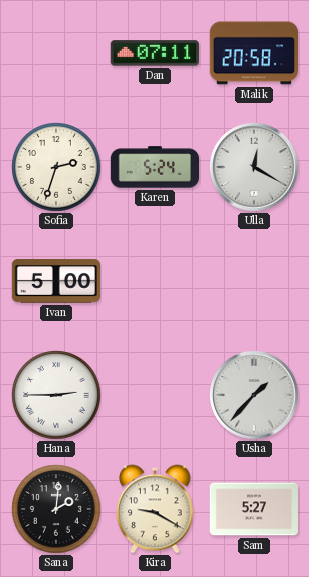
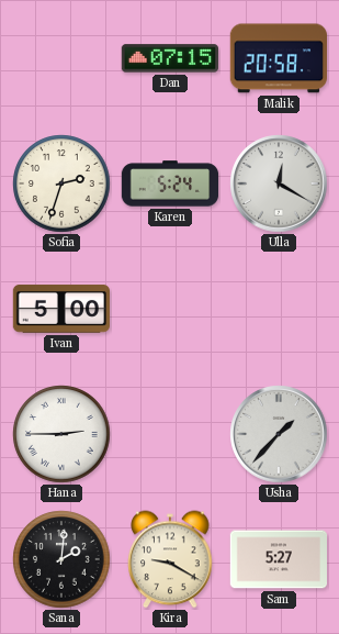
Dan: 07:11 -> 07:15 (169, 58)
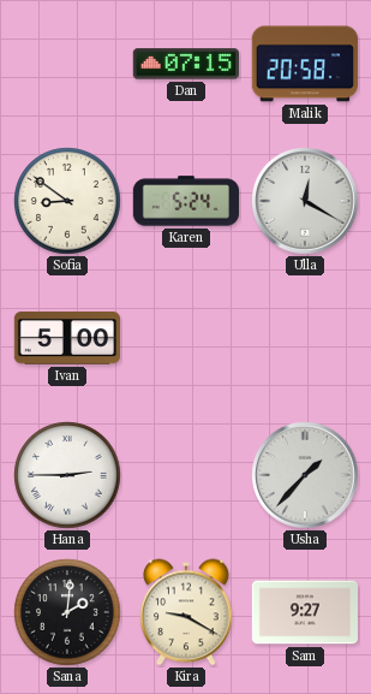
Sofia: 2:33 -> 8:51 (67, 201)
Sam: 5:27 -> 9:27 (305, 612)
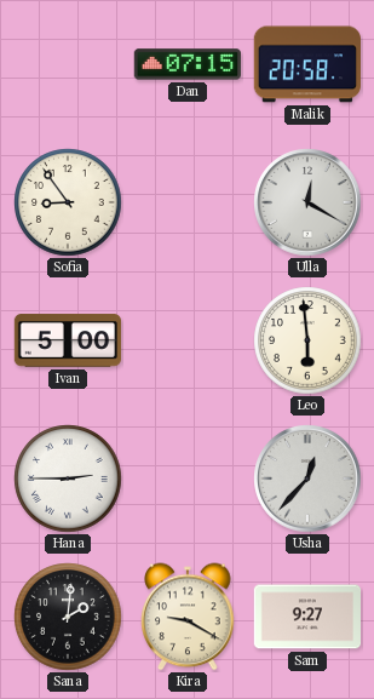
Sofia: 8:51 -> 8:54 (68, 202)
Karen: 5:24 -> none (186, 201)
Leo: none -> 5:59 (307, 340)
Usha: 1:37 -> 12:37 (307, 479)
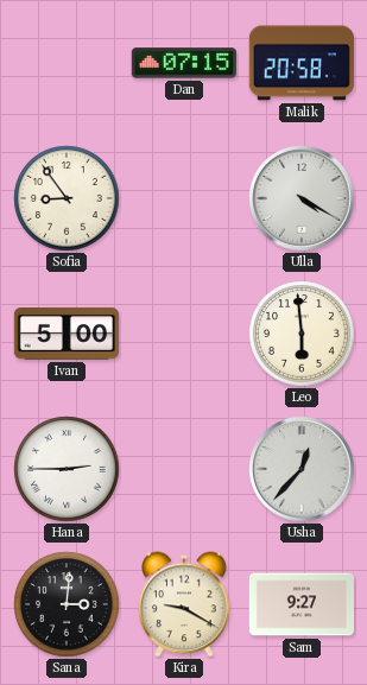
Ulla: 12:20 -> 4:20 (302, 198)
Sana: 2:01 -> 3:01 (67, 604)
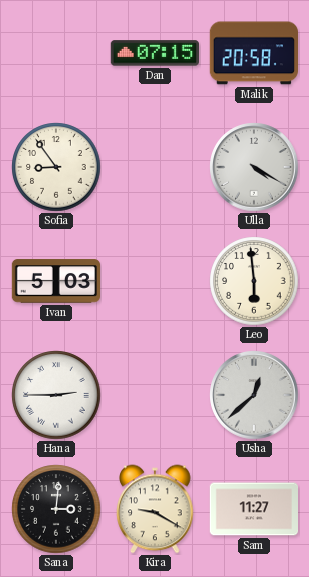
Ivan: 5:00 -> 5:03 (56, 281)
Usha: 12:37 -> 12:38 (254, 395)
Sam: 9:27 -> 11:27 (254, 509)
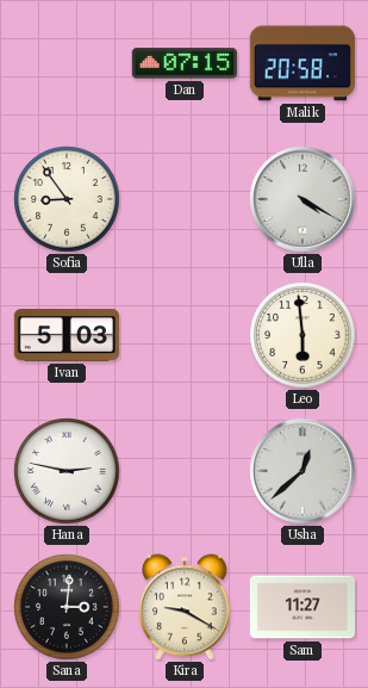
Hana: 2:45 -> 2:47 (67, 471)
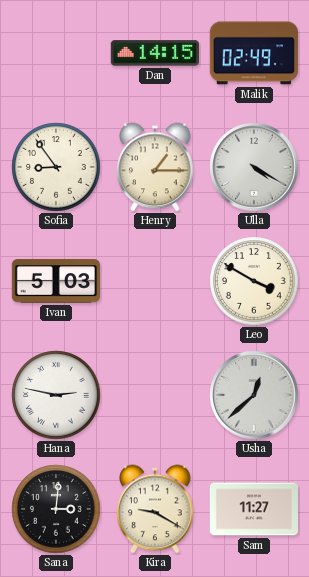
Dan: 07:15 -> 14:15 (154, 53)
Malik: 20:58 -> 02:49 (253, 53)
Henry: none -> 1:15 (155, 167)
Leo: 5:59 -> 3:50 (254, 281)
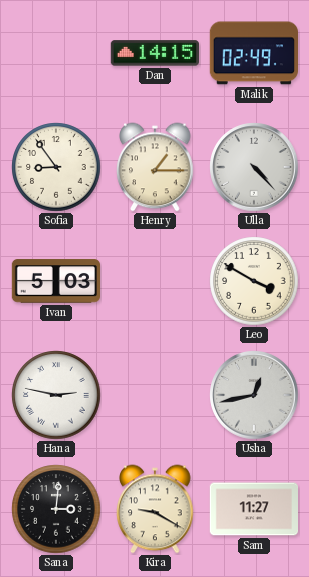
Ulla: 4:20 -> 4:23 (254, 167)
Usha: 12:38 -> 12:43 (254, 395)
